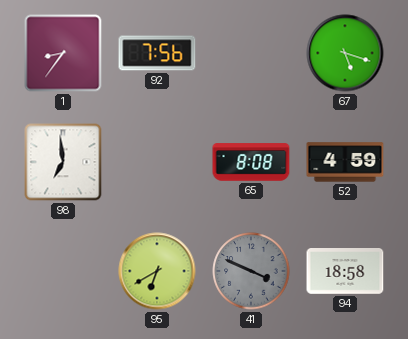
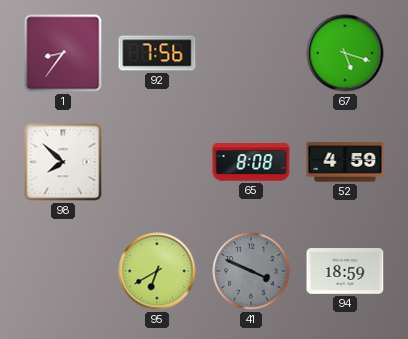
98: 6:59 -> 7:52 (63, 162)
94: 18:58 -> 18:59 (345, 272)
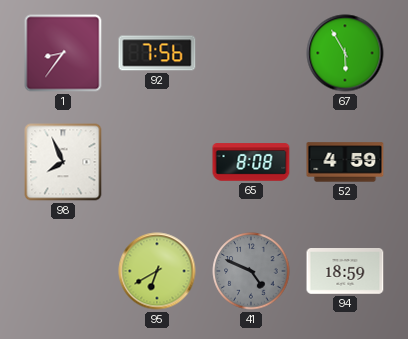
67: 5:18 -> 5:55 (345, 53)
98: 7:52 -> 7:56 (63, 162)
41: 3:49 -> 4:49 (251, 271)
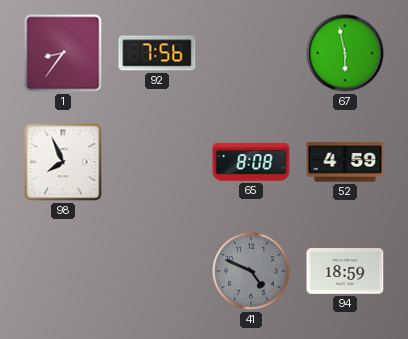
67: 5:55 -> 5:58 (345, 53)
95: 6:40 -> none (157, 271)
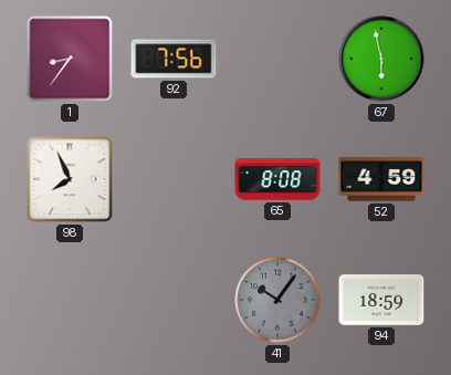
41: 4:49 -> 10:06 (277, 300)
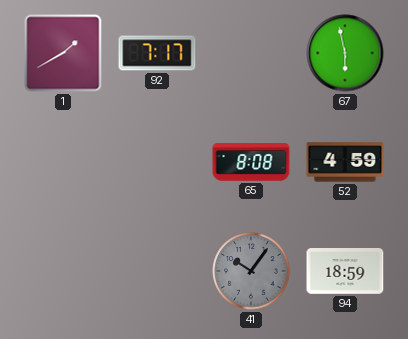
1: 8:36 -> 1:40 (63, 53)
92: 7:56 -> 7:17 (157, 53)
98: 7:56 -> none (70, 179)
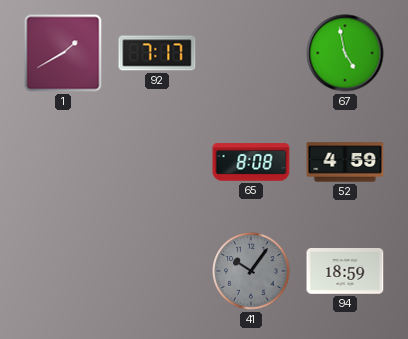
67: 5:58 -> 4:58 (345, 53)
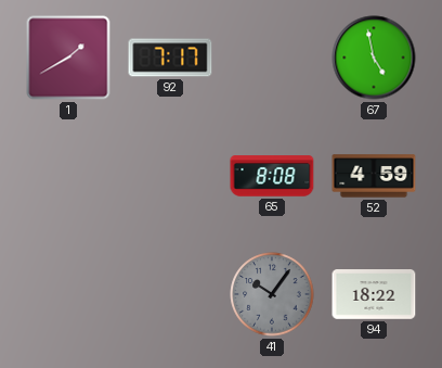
94: 18:59 -> 18:22 (374, 295)
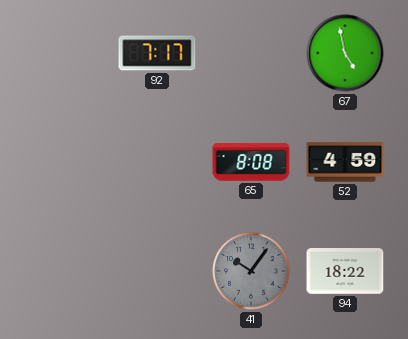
1: 1:40 -> none (68, 58)
